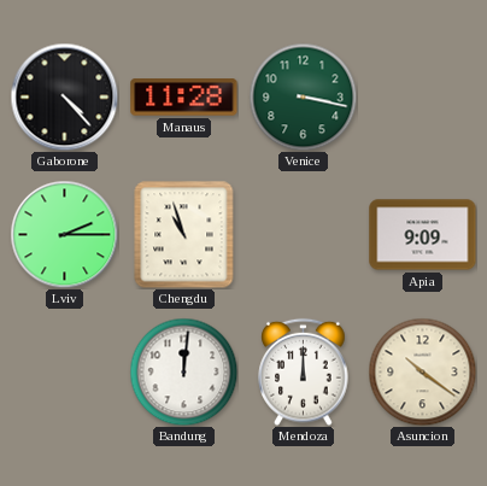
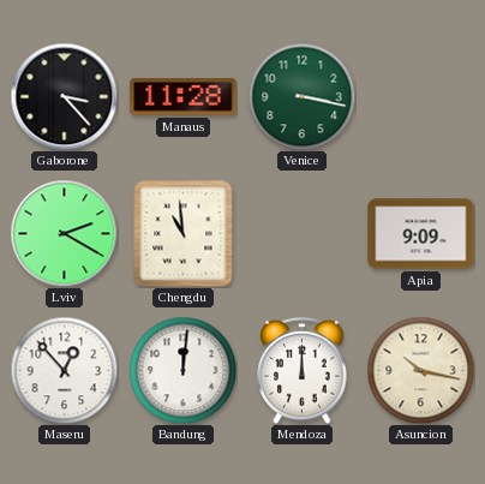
Gaborone: 4:23 -> 3:23 (64, 96)
Lviv: 2:15 -> 2:20 (64, 233)
Chengdu: 10:57 -> 10:59 (184, 233)
Maseru: none -> 12:53 (64, 370)
Asuncion: 10:21 -> 10:17 (420, 370)
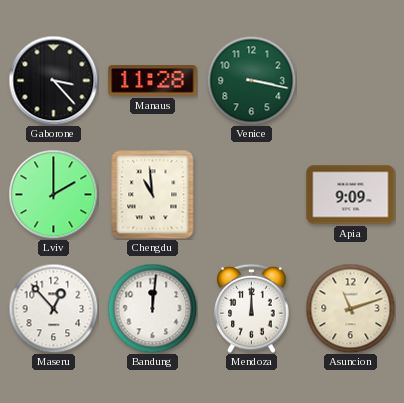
Lviv: 2:20 -> 2:00 (53, 194)
Asuncion: 10:17 -> 11:12 (350, 308)
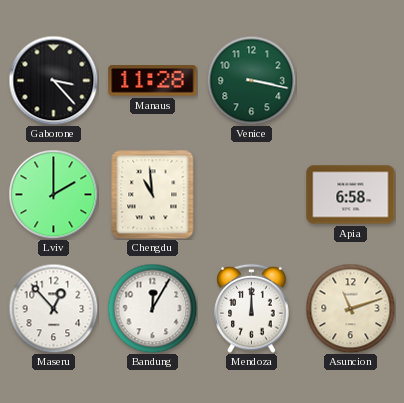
Apia: 9:09 -> 6:58 (351, 195)
Bandung: 12:01 -> 12:05 (152, 308)
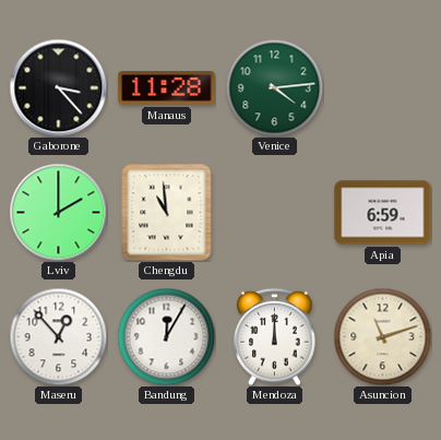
Venice: 3:17 -> 4:14 (274, 87)
Apia: 6:58 -> 6:59 (383, 213)
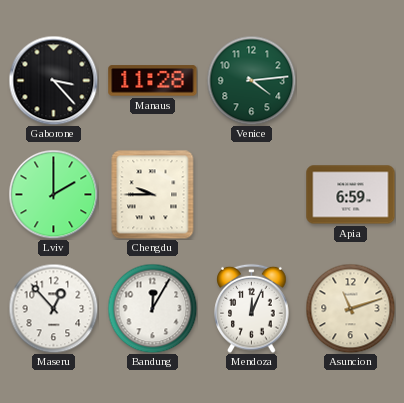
Chengdu: 10:59 -> 9:45 (153, 194)
Mendoza: 12:00 -> 12:04 (252, 308)
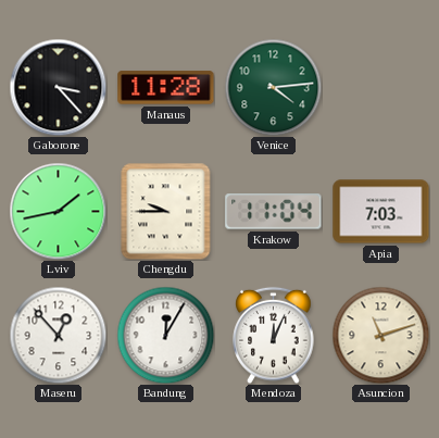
Lviv: 2:00 -> 1:43 (58, 211)
Krakow: none -> 11:04 (274, 212)
Apia: 6:59 -> 7:03 (381, 212)
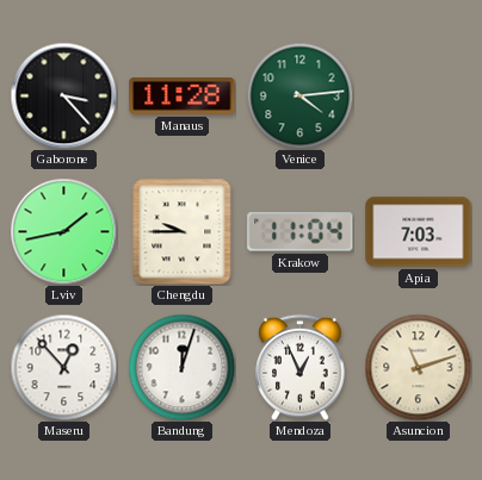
Bandung: 12:05 -> 12:03 (181, 367)
Mendoza: 12:04 -> 12:56 (301, 367)
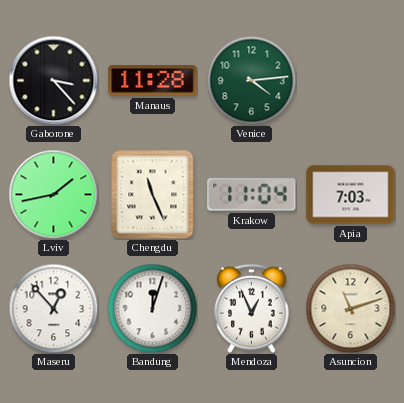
Chengdu: 9:45 -> 11:26 (153, 194)
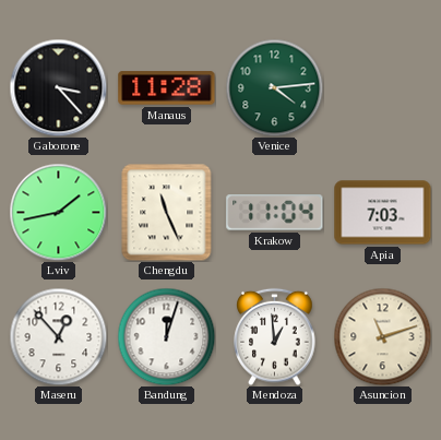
Mendoza: 12:56 -> 12:59 (275, 336)
